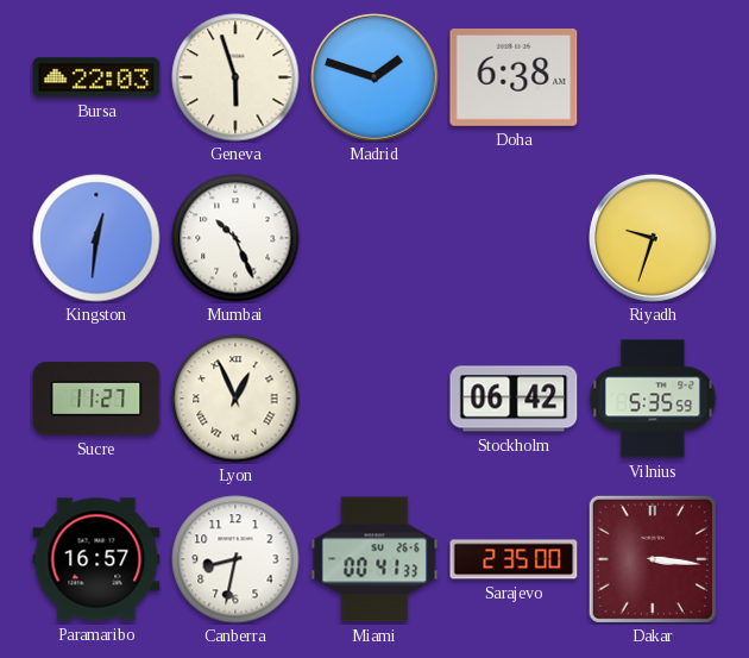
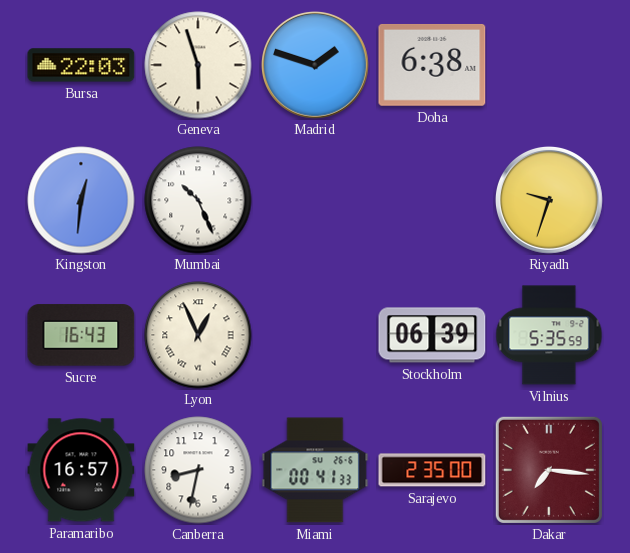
Sucre: 11:27 -> 16:43 (81, 335)
Stockholm: 06:42 -> 06:39 (432, 335)
Dakar: 3:16 -> 7:16 (549, 470)
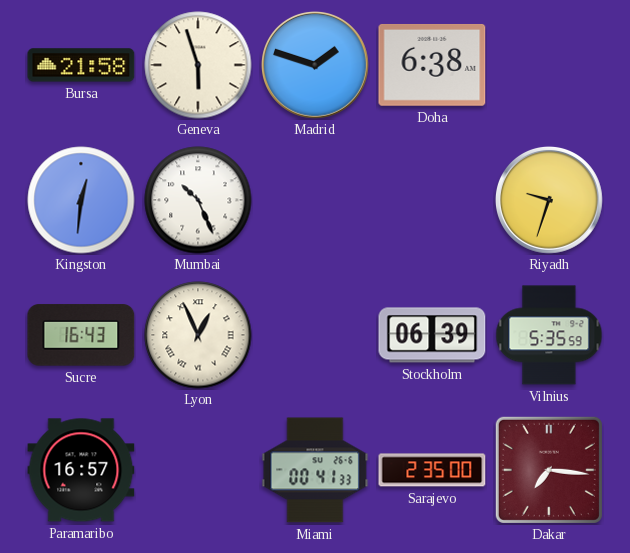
Bursa: 22:03 -> 21:58 (81, 65)
Canberra: 8:32 -> none (198, 470)
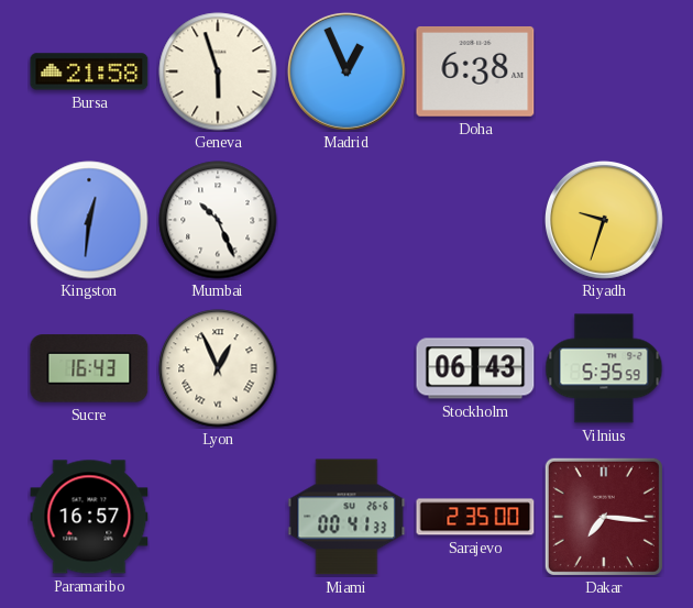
Madrid: 1:48 -> 12:56 (346, 71)
Stockholm: 06:39 -> 06:43 (475, 368)
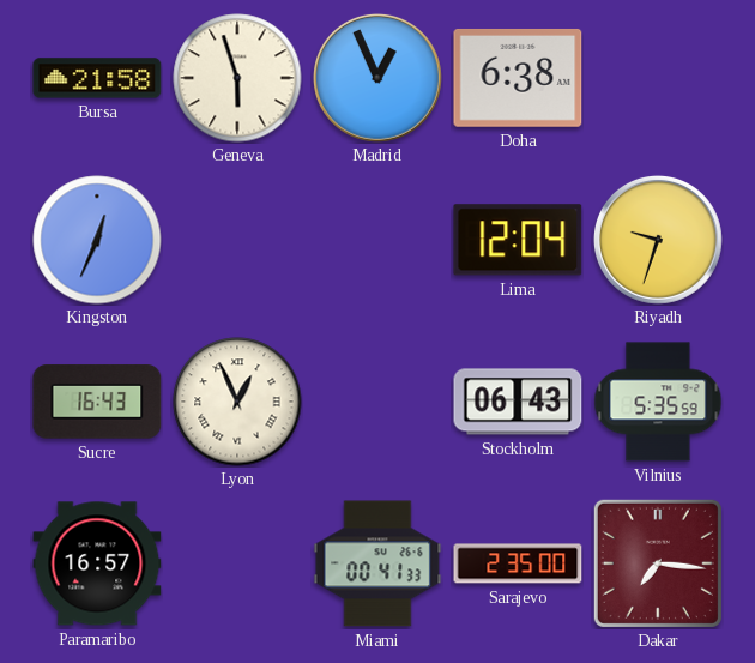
Kingston: 12:31 -> 12:34 (97, 240)
Mumbai: 10:26 -> none (218, 220)
Lima: none -> 12:04 (518, 240)
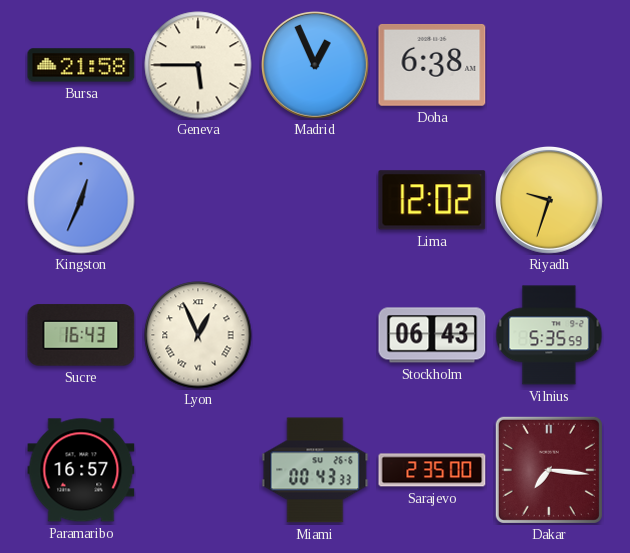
Geneva: 5:57 -> 5:45 (198, 65)
Lima: 12:04 -> 12:02 (432, 200)
Miami: 00:41 -> 00:43 (315, 470)
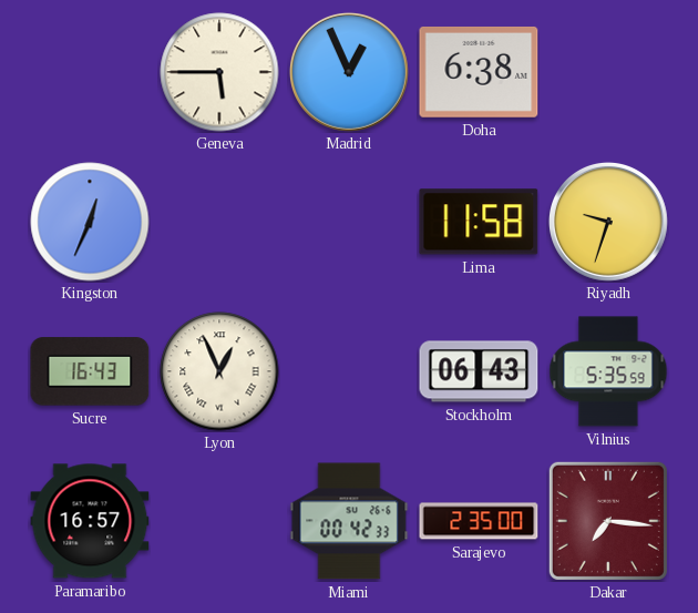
Bursa: 21:58 -> none (81, 65)
Lima: 12:02 -> 11:58 (479, 222)
Miami: 00:43 -> 00:42 (349, 521)
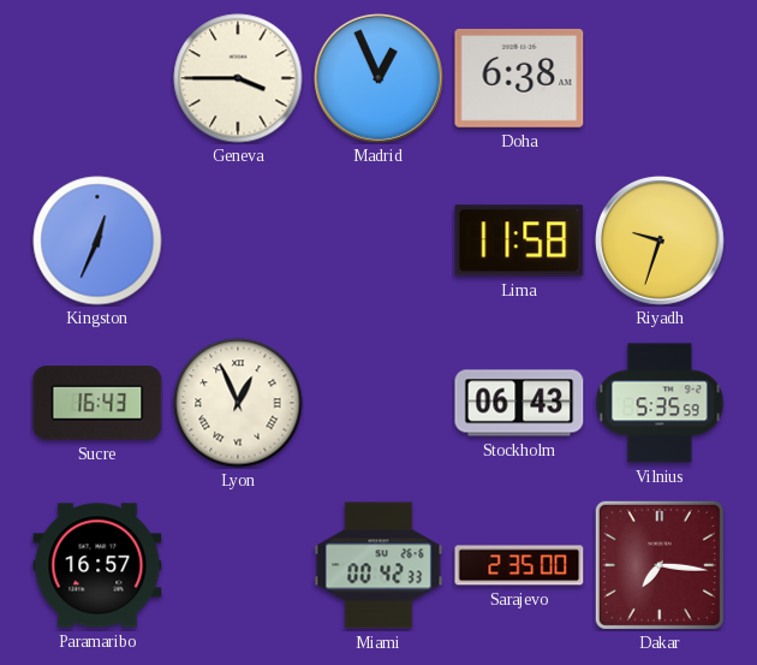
Geneva: 5:45 -> 3:45 (238, 78)
